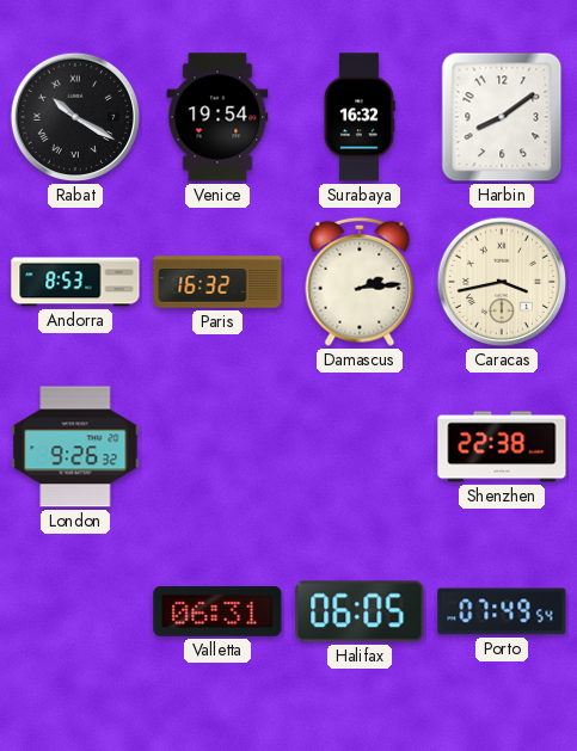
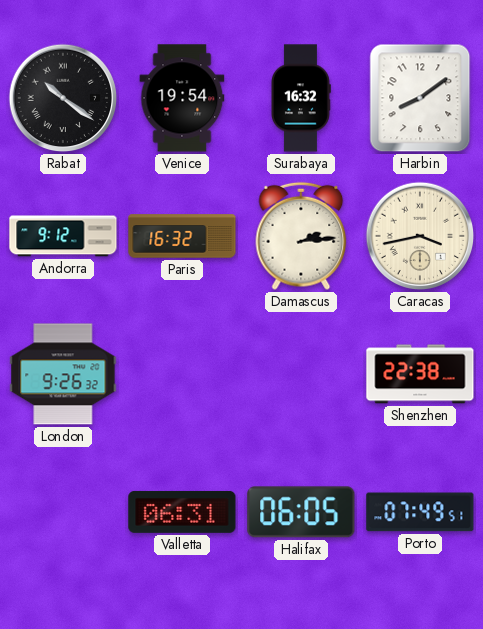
Rabat: 10:20 -> 10:21 (63, 98)
Andorra: 8:53 -> 9:12 (63, 236)
Porto: 07:49:54 -> 07:49:51 (420, 512)
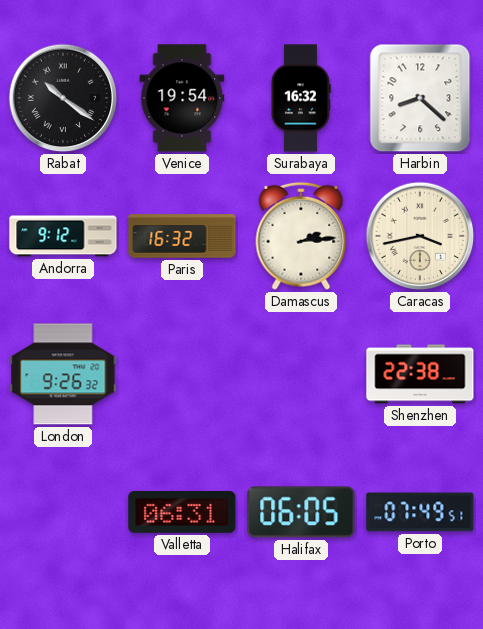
Harbin: 8:09 -> 8:22 (420, 98)
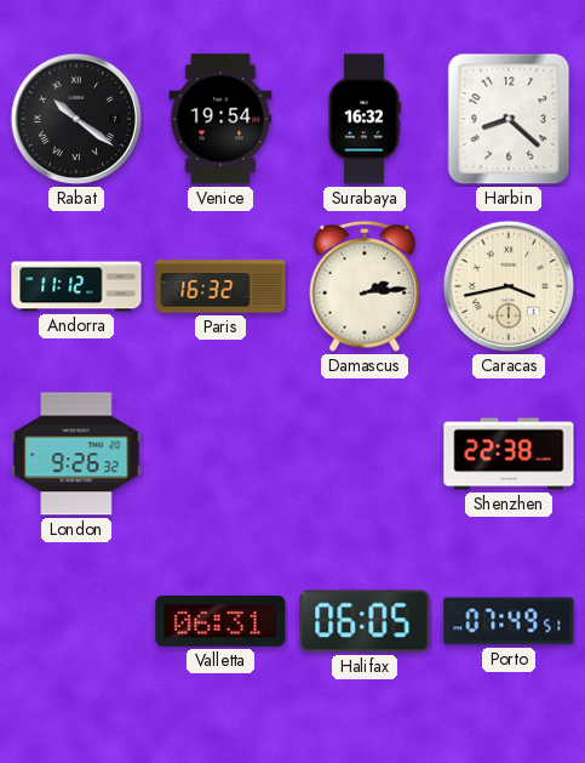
Andorra: 9:12 -> 11:12 (76, 286)
